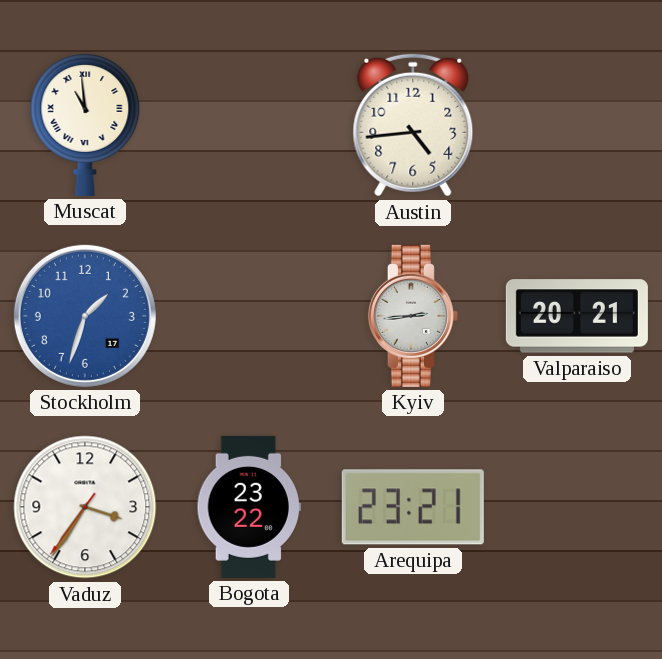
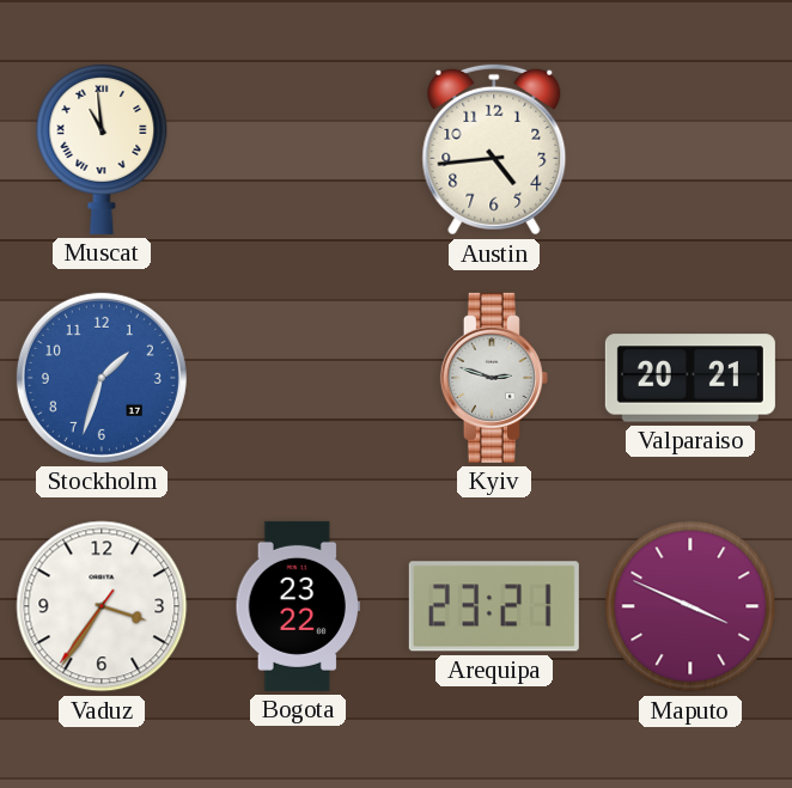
Kyiv: 2:44 -> 2:48 (494, 378)
Maputo: none -> 3:49 (690, 606)
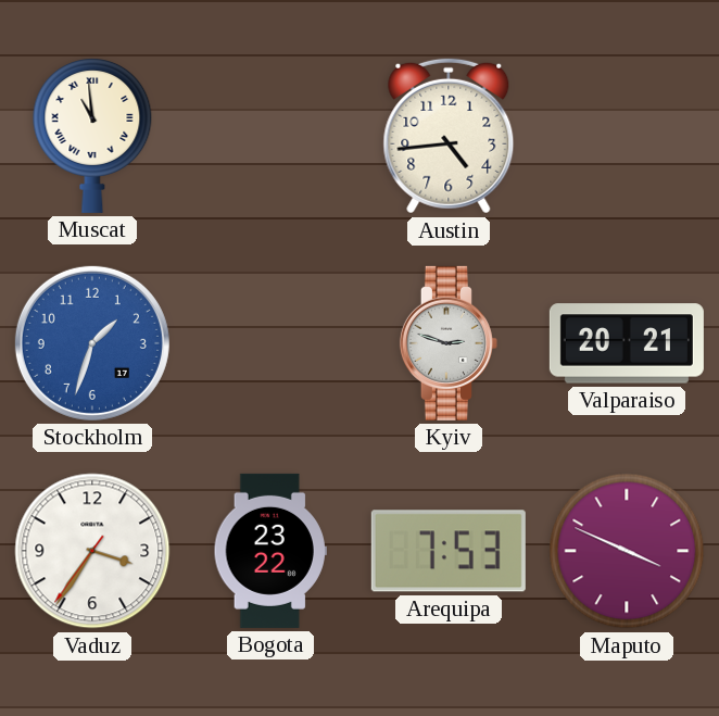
Arequipa: 23:21 -> 7:53 (449, 551)
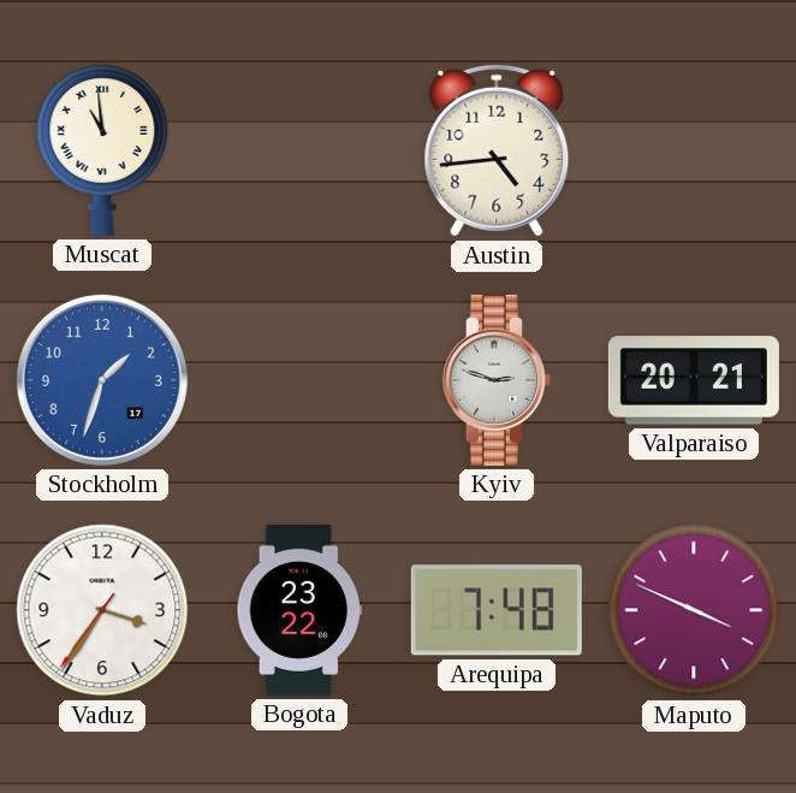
Arequipa: 7:53 -> 7:48 (497, 610)
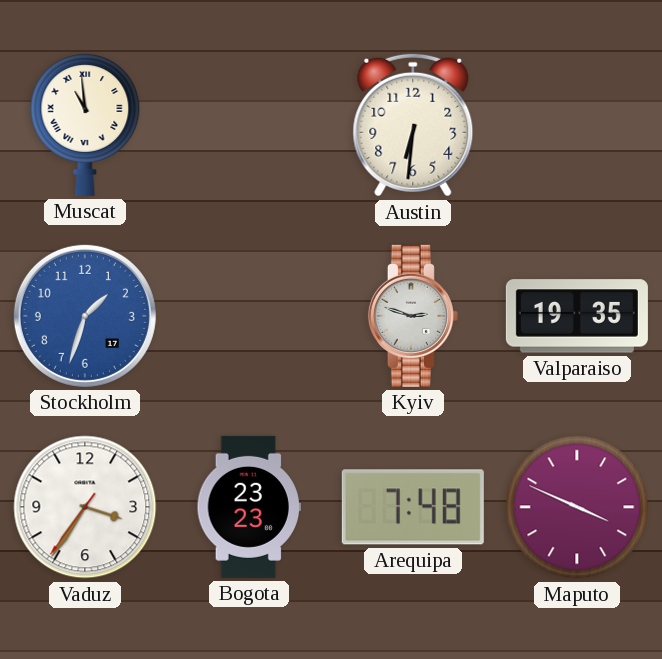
Austin: 4:44 -> 6:31 (413, 125)
Valparaiso: 20:21 -> 19:35 (577, 316)
Bogota: 23:22 -> 23:23 (249, 507)
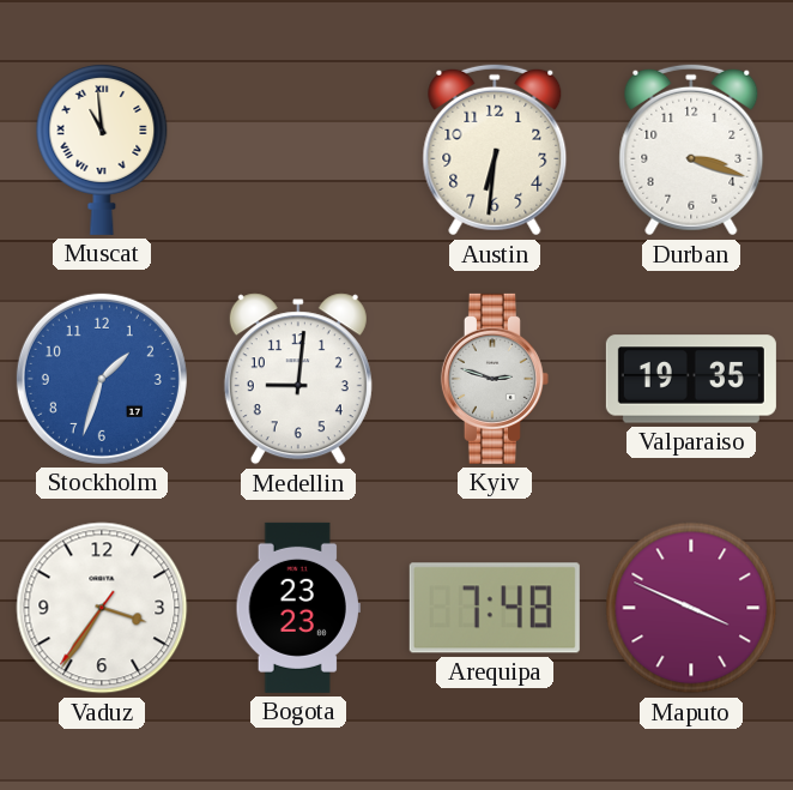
Durban: none -> 3:18 (691, 150)
Medellin: none -> 9:01 (298, 379)
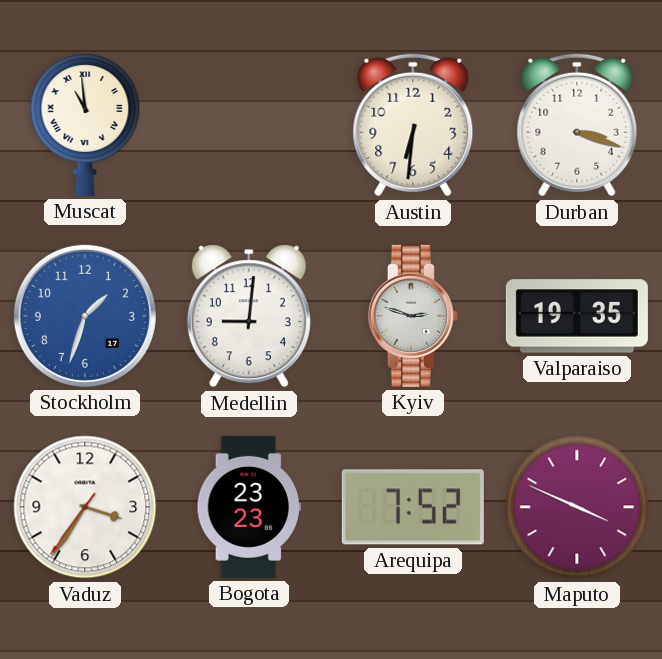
Arequipa: 7:48 -> 7:52 (413, 507)
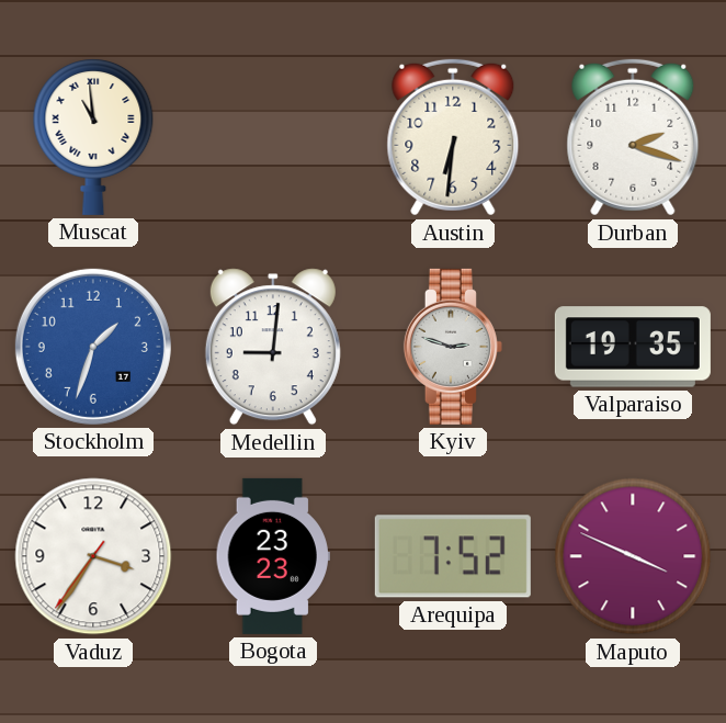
Durban: 3:18 -> 2:18 (633, 137)
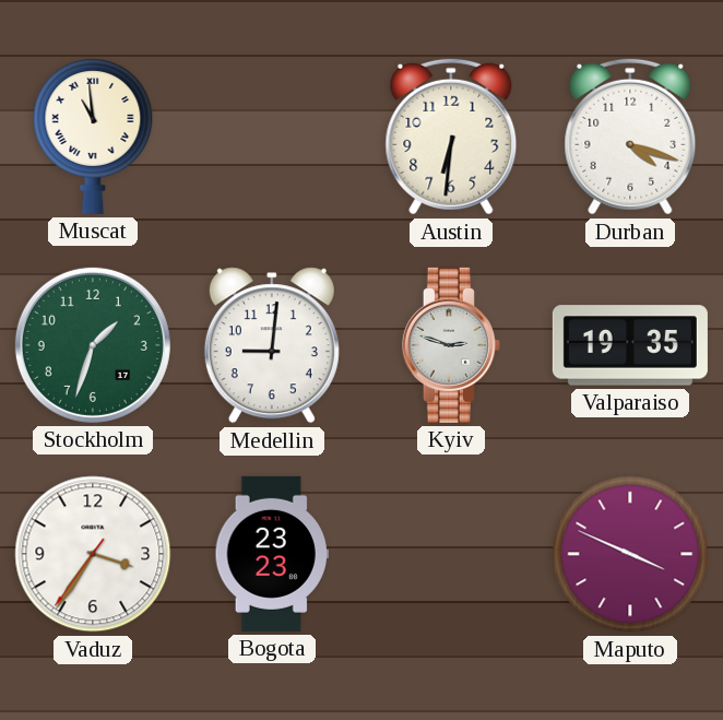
Durban: 2:18 -> 4:18 (630, 137)
Stockholm dial: blue -> green (93, 345)
Arequipa: 7:52 -> none (453, 556)
